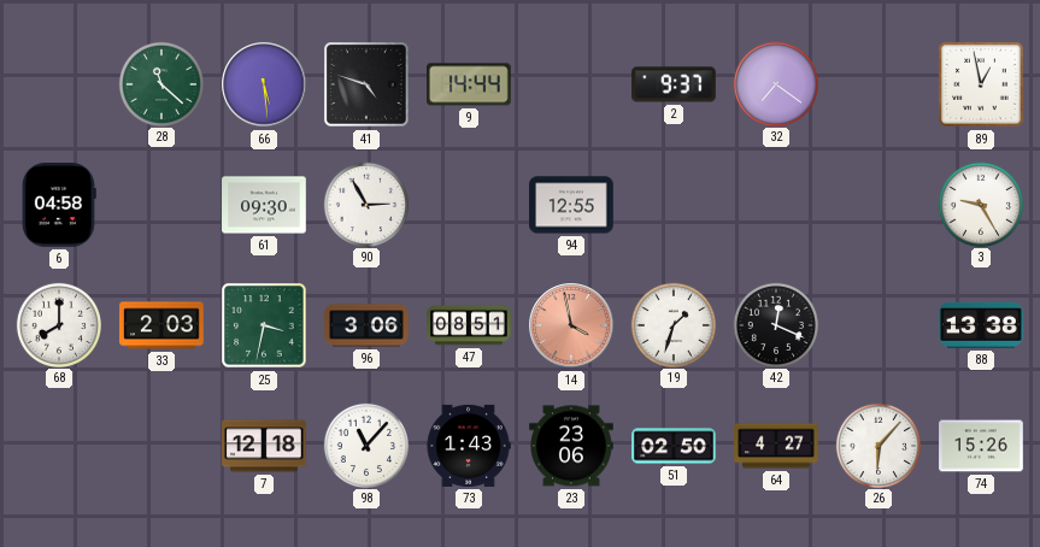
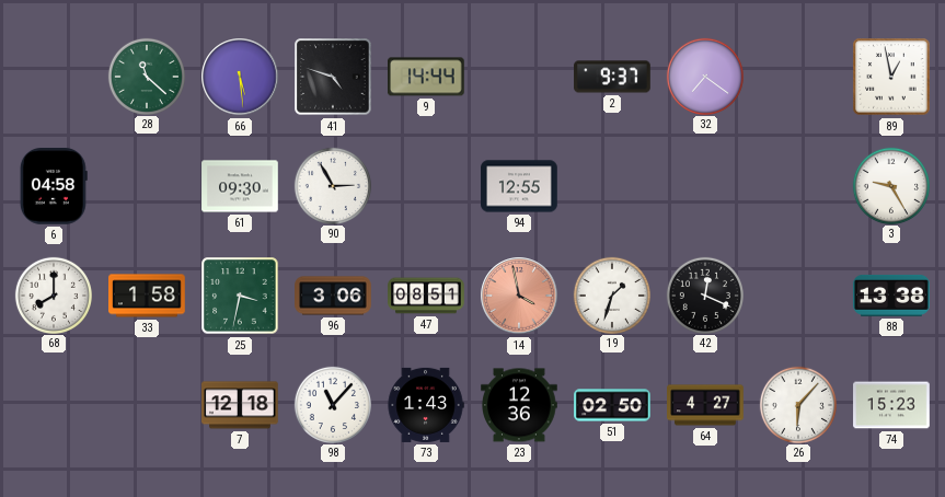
33: 2:03 -> 1:58 (148, 296)
23: 23:06 -> 12:36 (519, 405)
74: 15:26 -> 15:23 (891, 405)
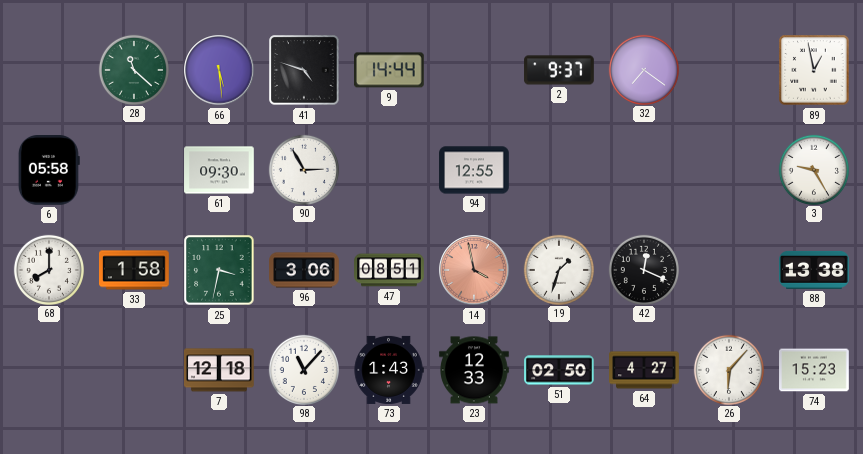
6: 04:58 -> 05:58 (49, 171)
23: 12:36 -> 12:33 (474, 370)
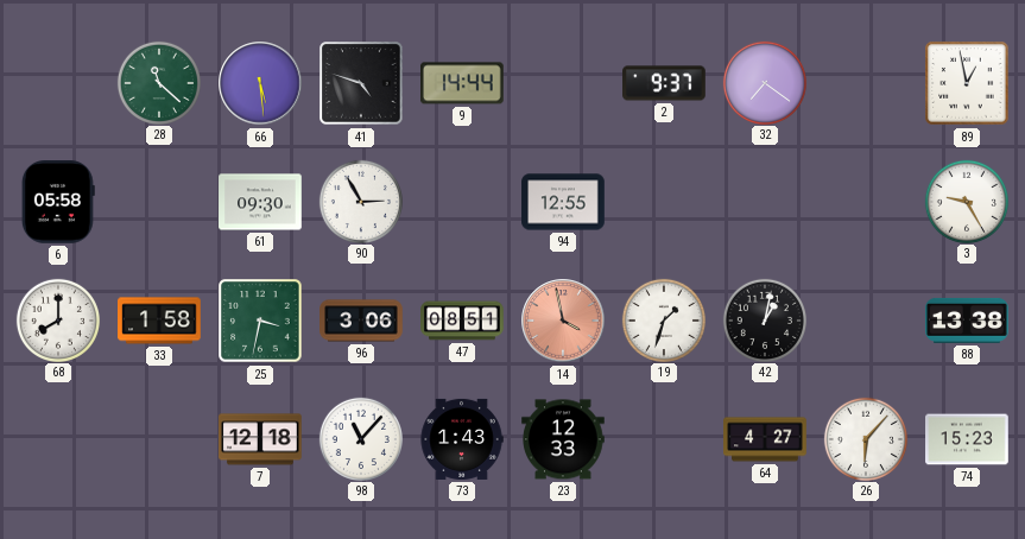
42: 12:19 -> 1:02 (764, 319)
51: 02:50 -> none (559, 370)
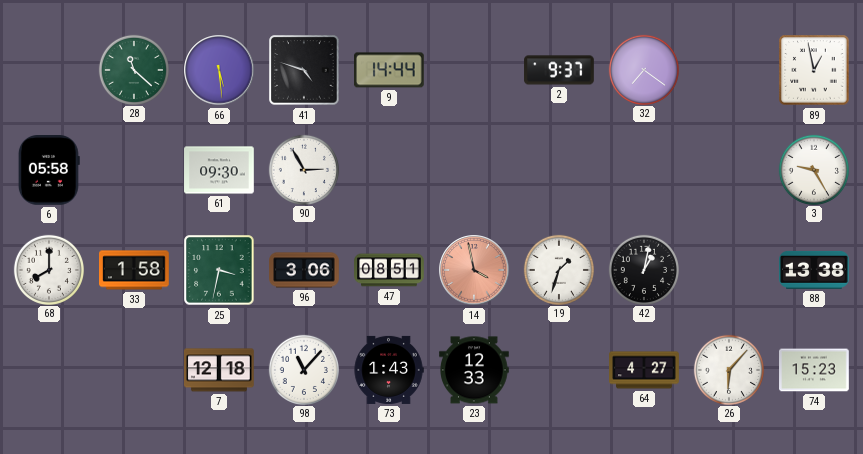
94: 12:55 -> none (563, 202)
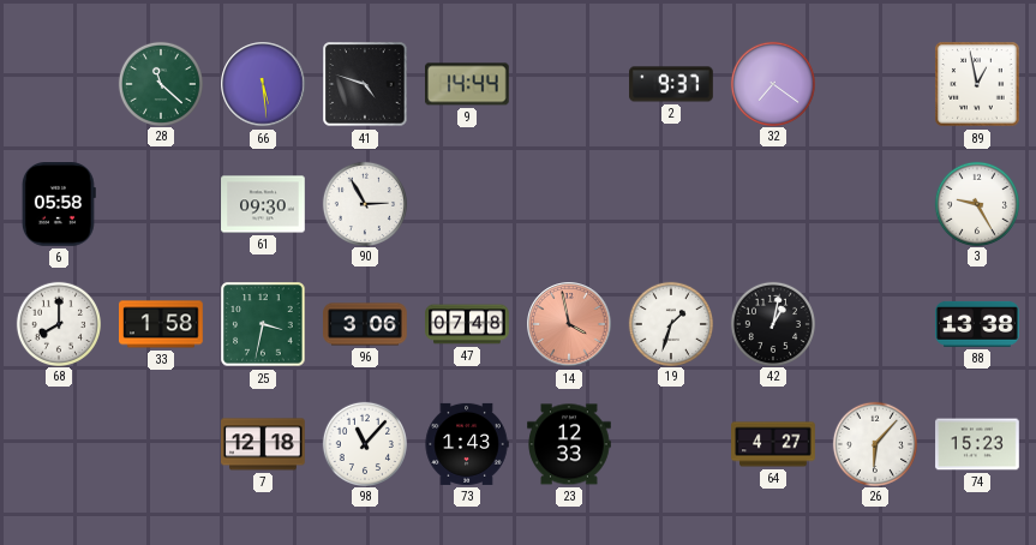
47: 08:51 -> 07:48 (467, 324)
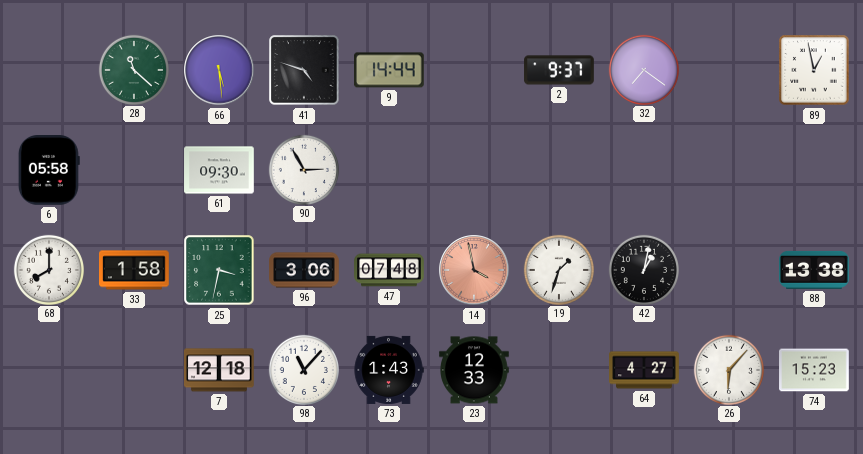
3: 9:25 -> none (976, 203)
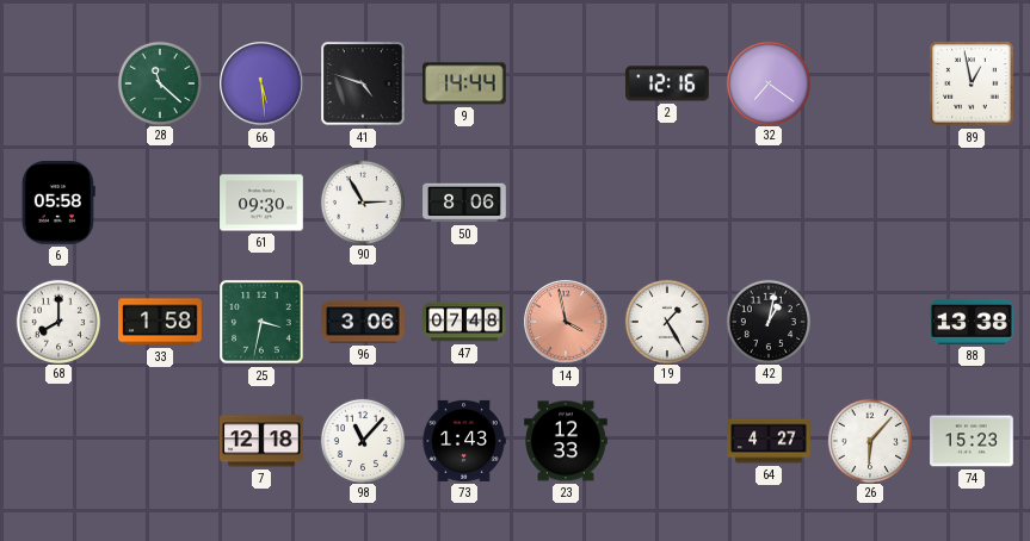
2: 9:37 -> 12:16 (667, 83)
50: none -> 8:06 (464, 203)
19: 1:33 -> 1:25 (666, 321)
